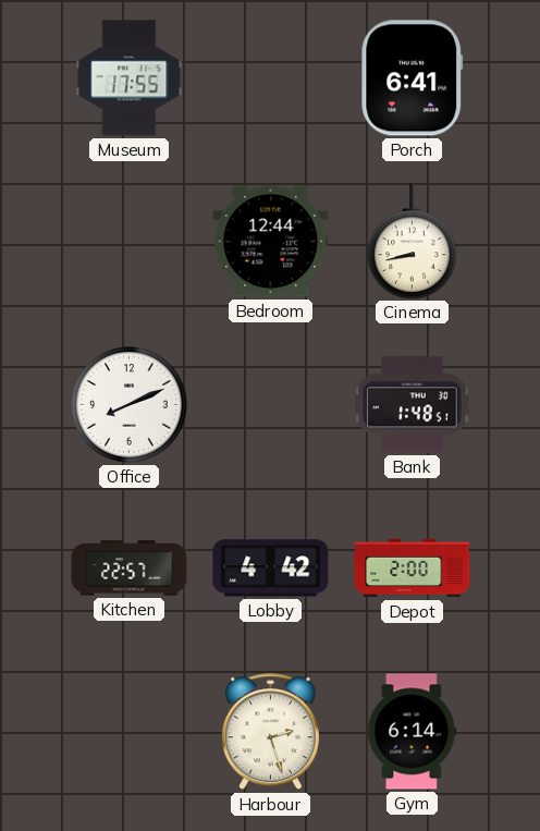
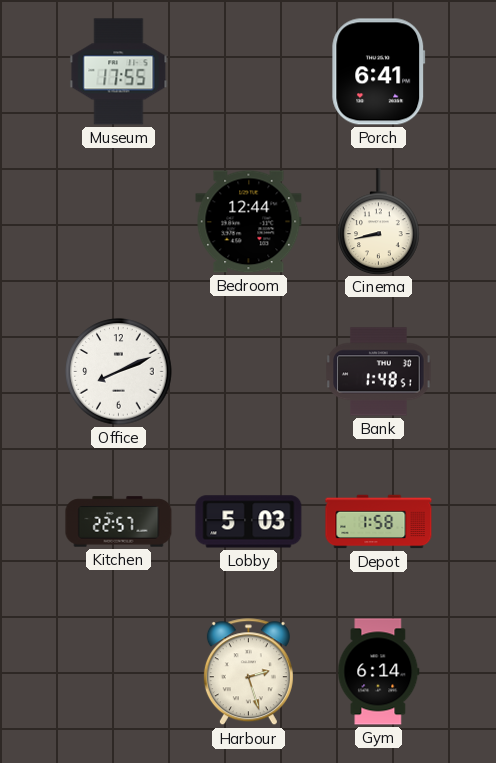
Lobby: 4:42 -> 5:03 (249, 522)
Depot: 2:00 -> 1:58 (379, 522)
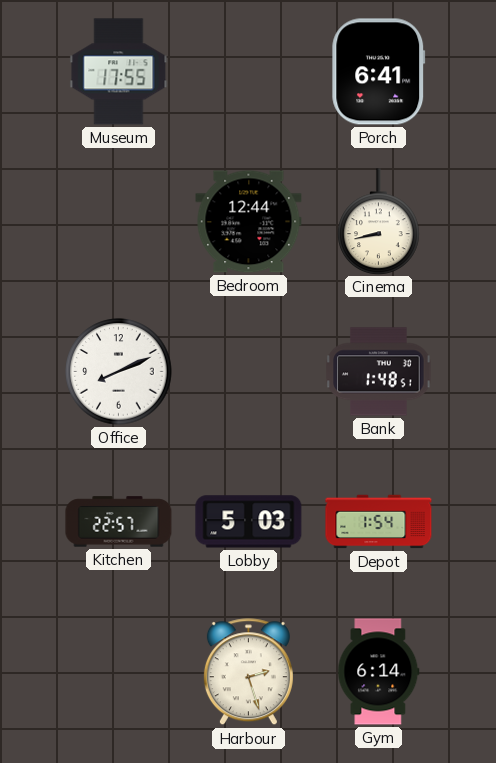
Depot: 1:58 -> 1:54 (379, 522)
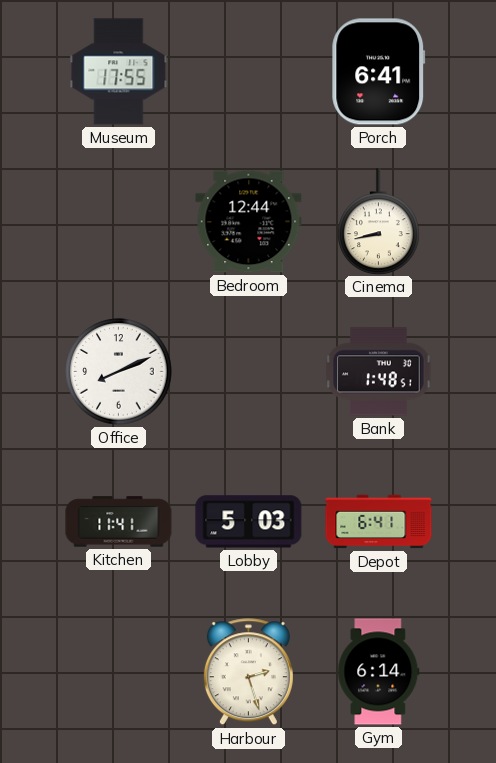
Kitchen: 22:57 -> 11:41 (119, 522)
Depot: 1:54 -> 6:41 (379, 522)
